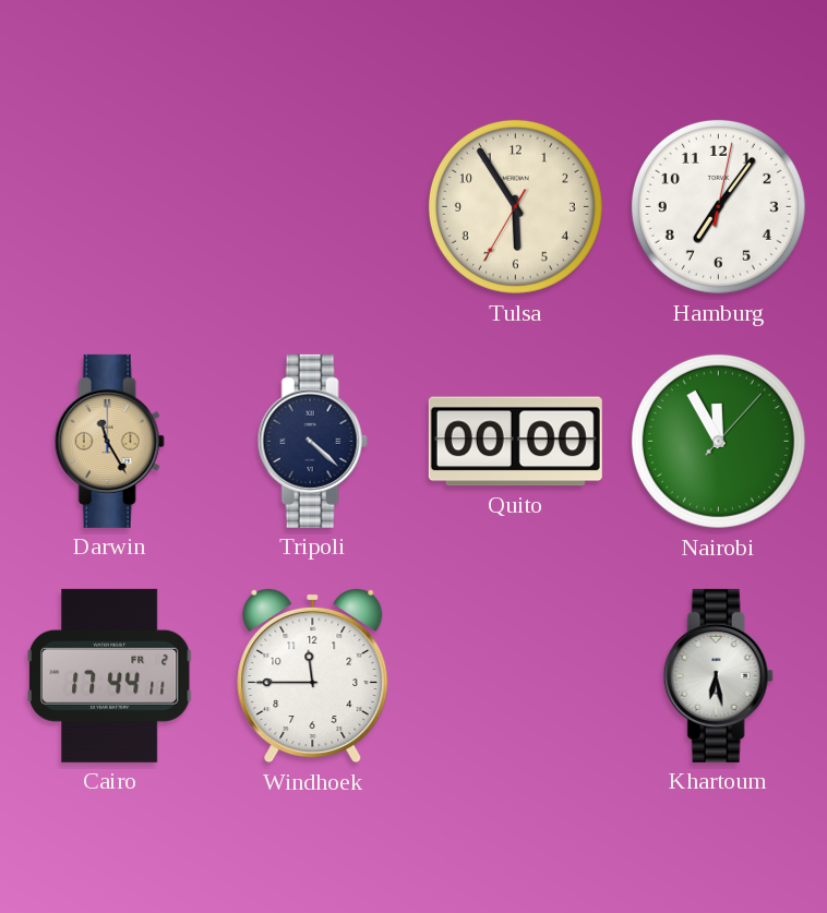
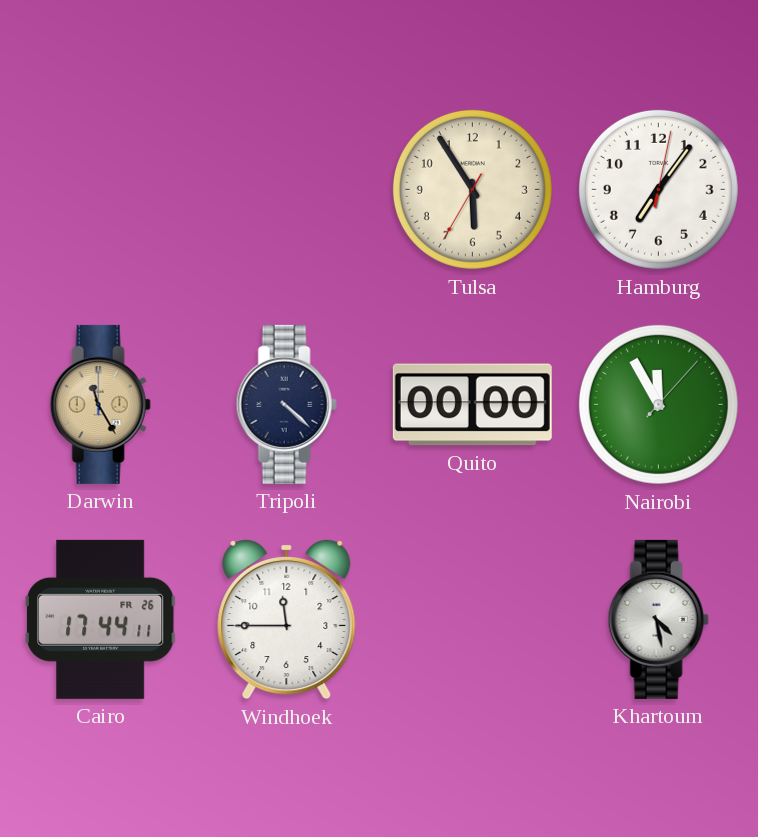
Cairo date: FR 2 -> FR 26 (100, 619)
Khartoum: 6:28 -> 4:28 (658, 619)
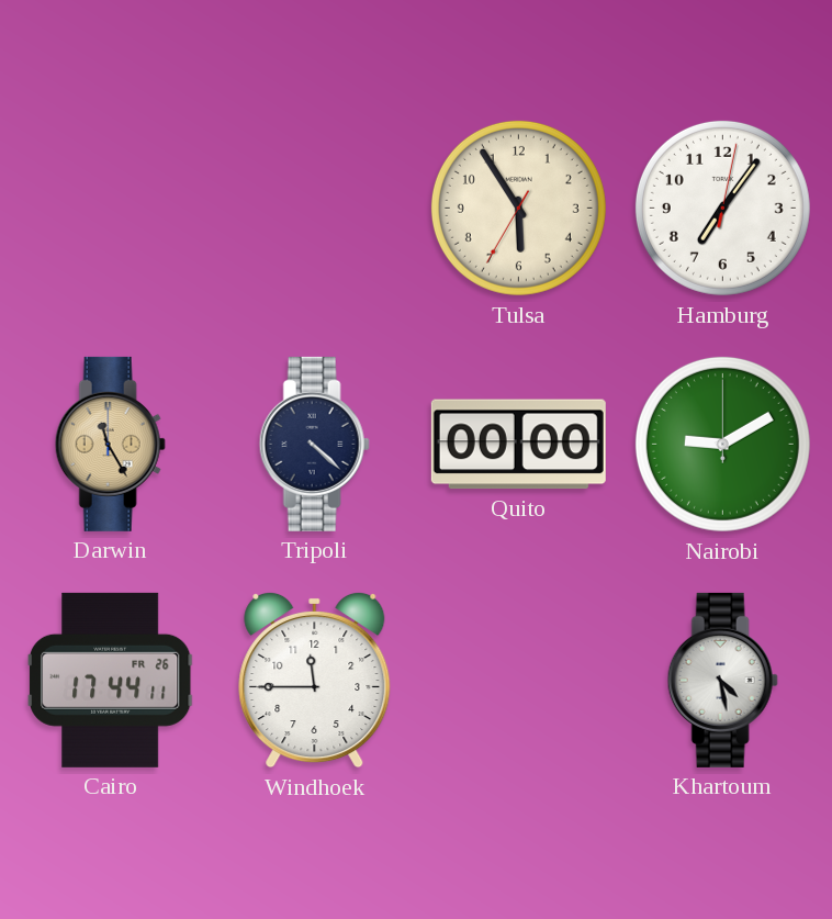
Nairobi: 11:55 -> 9:10 (722, 444)
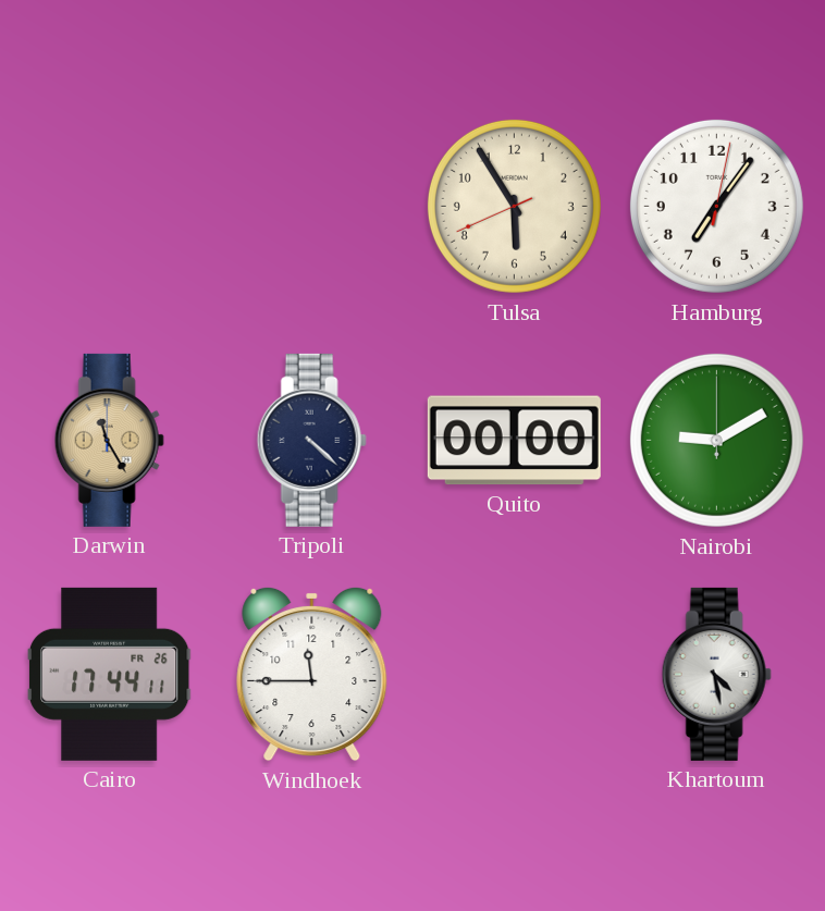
Tulsa: 5:54:35 -> 5:54:41 (514, 206)
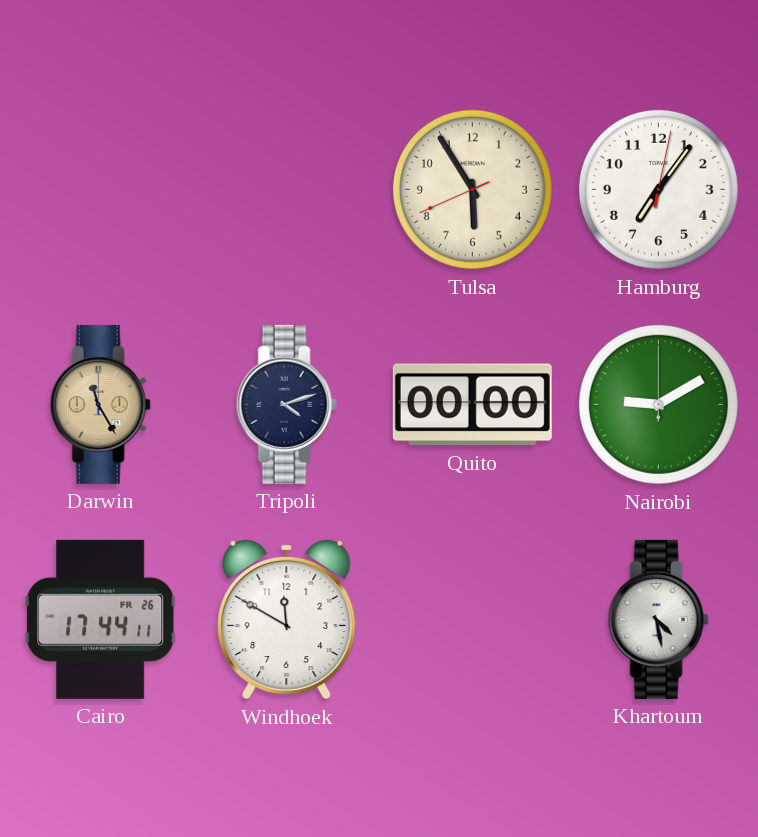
Tripoli: 4:22 -> 4:12 (286, 404)
Windhoek: 11:45 -> 11:50 (287, 619)
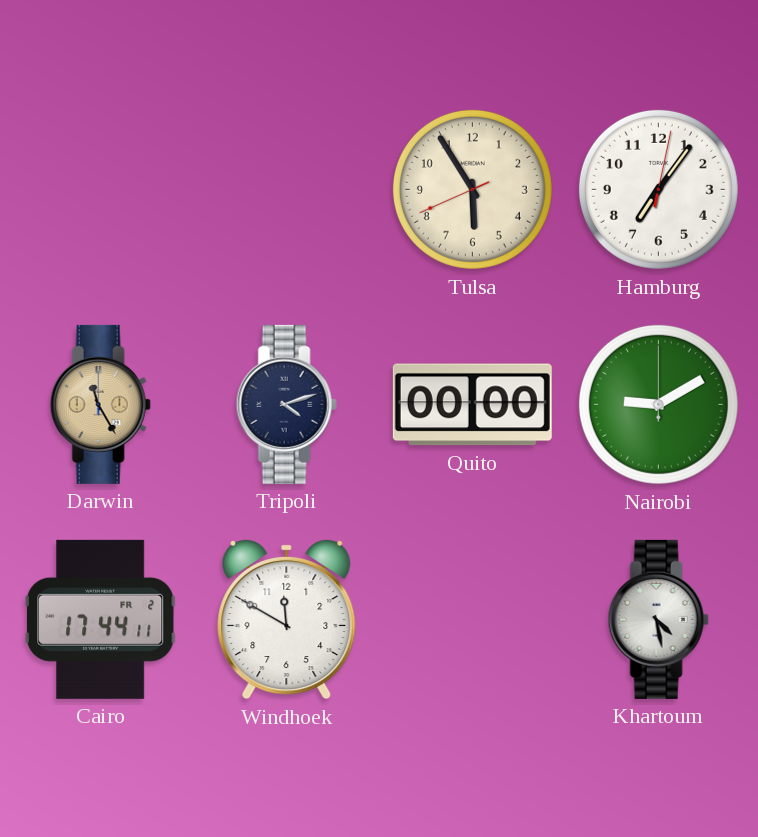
Cairo date: FR 26 -> FR 2 (100, 619)
